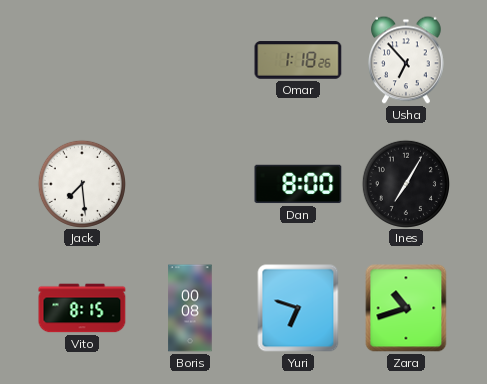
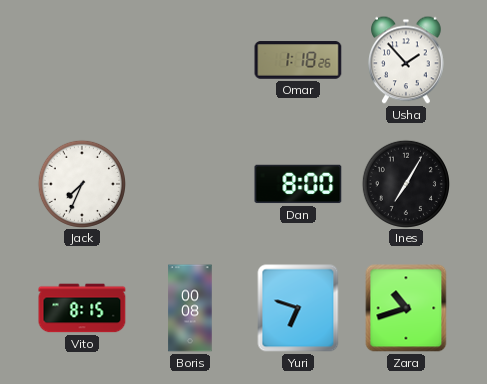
Usha: 6:53 -> 1:53 (406, 60)
Jack: 7:29 -> 7:34 (81, 183)
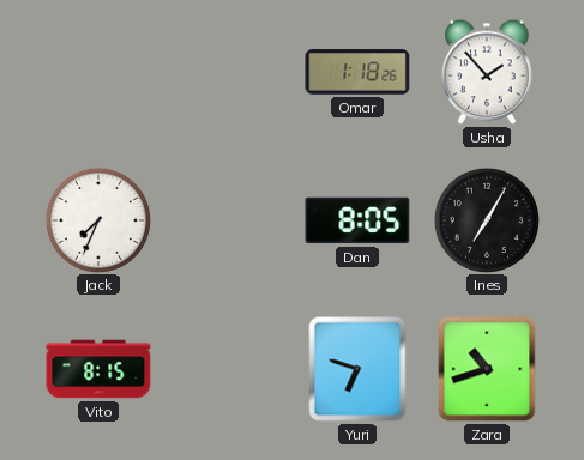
Dan: 8:00 -> 8:05 (357, 220)
Boris: 00:08 -> none (190, 308)
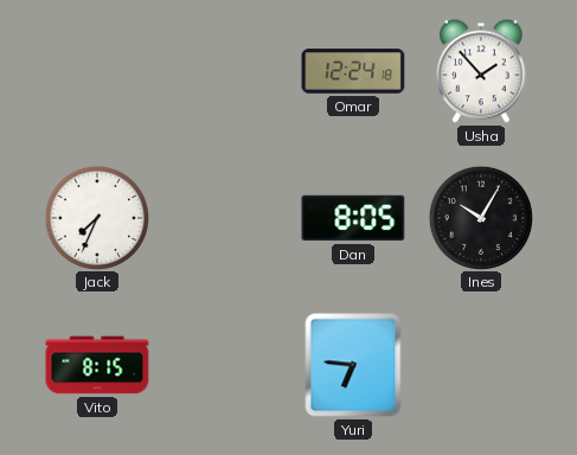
Omar: 1:18 -> 12:24 (353, 71)
Ines: 7:05 -> 10:05 (480, 217)
Yuri: 6:48 -> 6:46 (353, 365)
Zara: 10:42 -> none (487, 369)
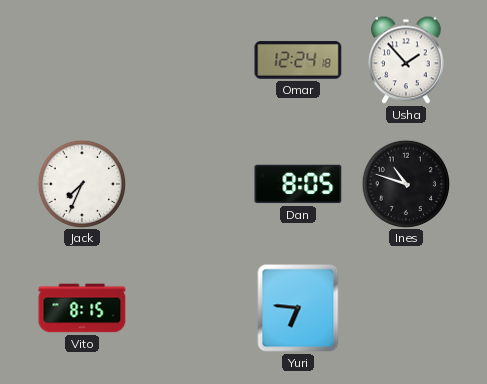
Ines: 10:05 -> 10:48 (405, 183)
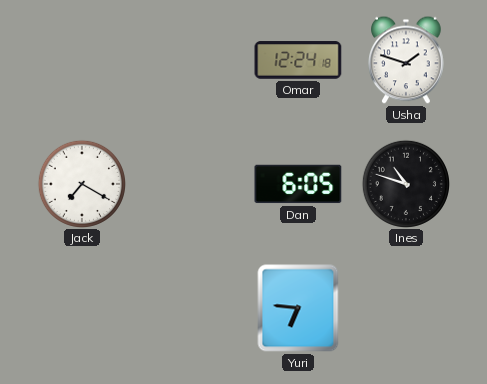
Usha: 1:53 -> 1:48 (406, 60)
Jack: 7:34 -> 7:20 (81, 183)
Dan: 8:05 -> 6:05 (298, 184)
Vito: 8:15 -> none (82, 308)
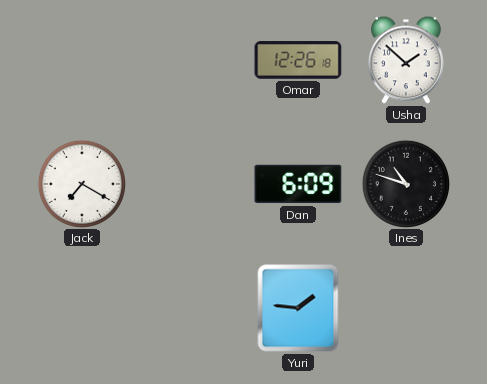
Omar: 12:24 -> 12:26 (298, 60)
Usha: 1:48 -> 1:52 (406, 60)
Dan: 6:05 -> 6:09 (298, 184)
Yuri: 6:46 -> 1:46 (298, 308)
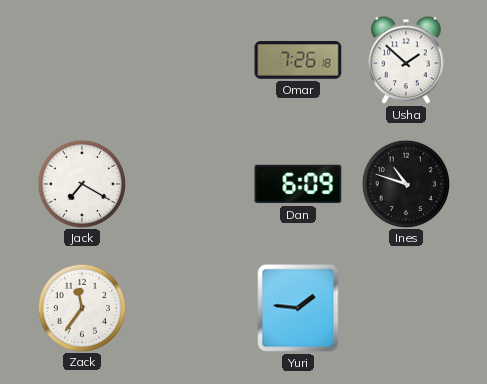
Omar: 12:26 -> 7:26 (298, 60)
Zack: none -> 11:36 (81, 307)
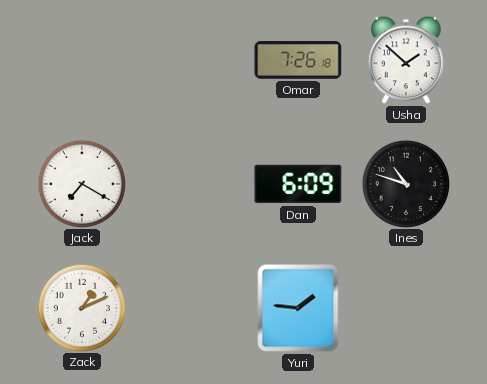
Zack: 11:36 -> 1:11 (81, 307)
